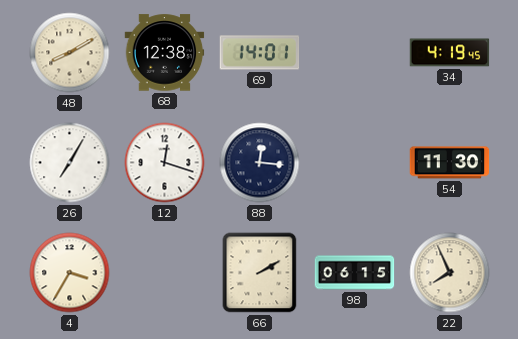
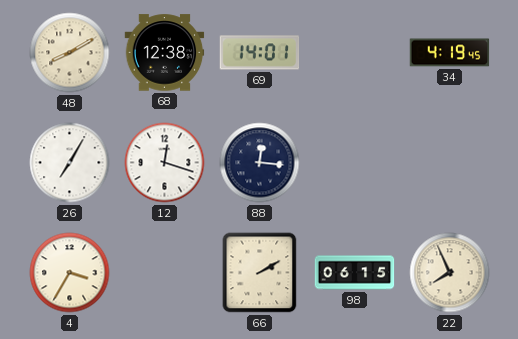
54: 11:30 -> none (450, 163)
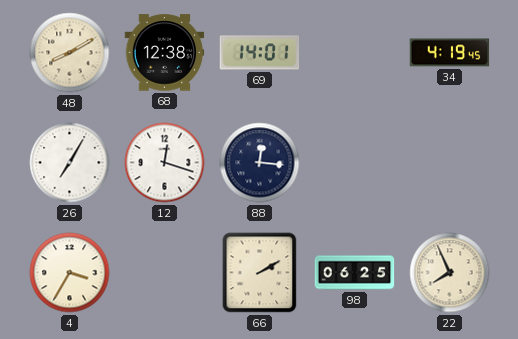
98: 06:15 -> 06:25 (355, 273)
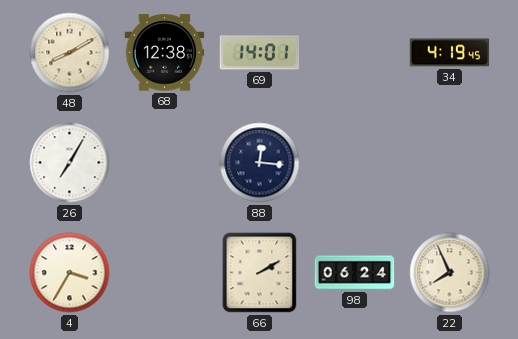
12: 12:18 -> none (165, 163)
98: 06:25 -> 06:24 (355, 273)
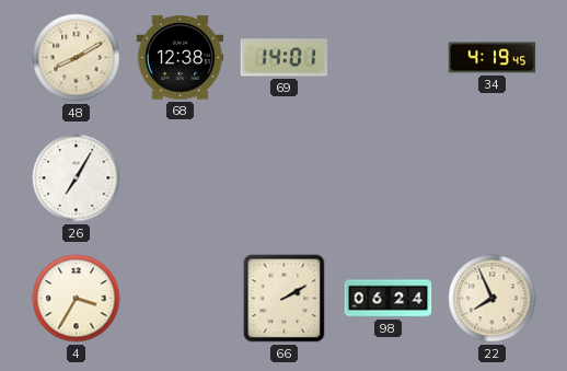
88: 12:16 -> none (260, 163)
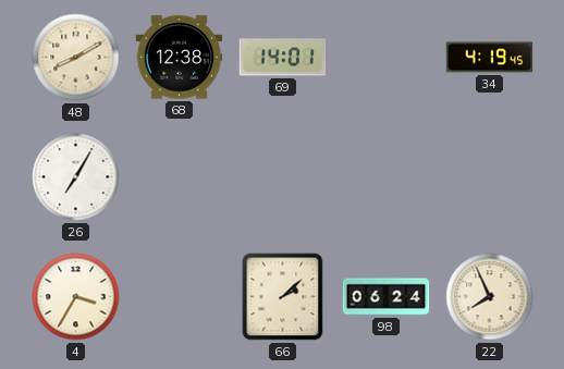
66: 2:10 -> 2:08 (283, 297)
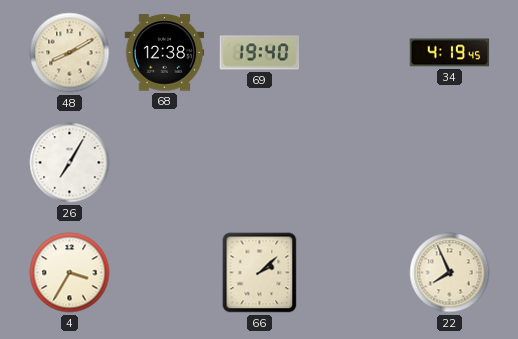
69: 14:01 -> 19:40 (260, 53)
98: 06:24 -> none (387, 297)
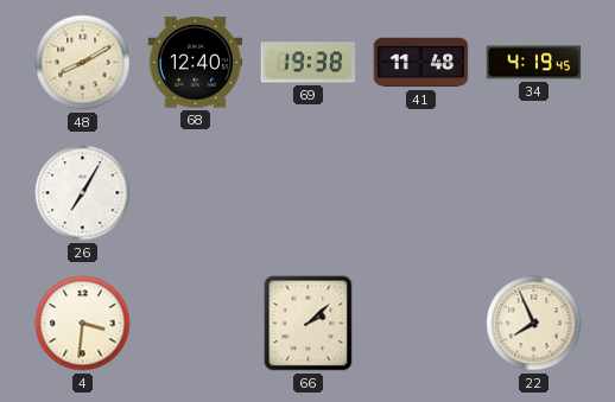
68: 12:38 -> 12:40 (196, 63)
69: 19:40 -> 19:38 (309, 63)
41: none -> 11:48 (421, 63)
4: 3:35 -> 3:31 (83, 324)
